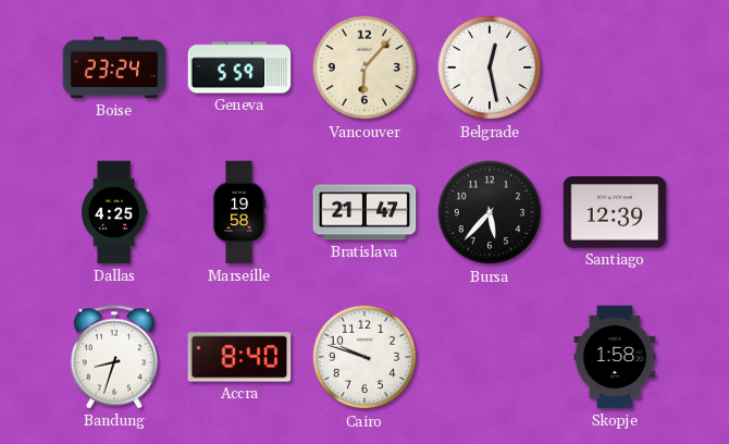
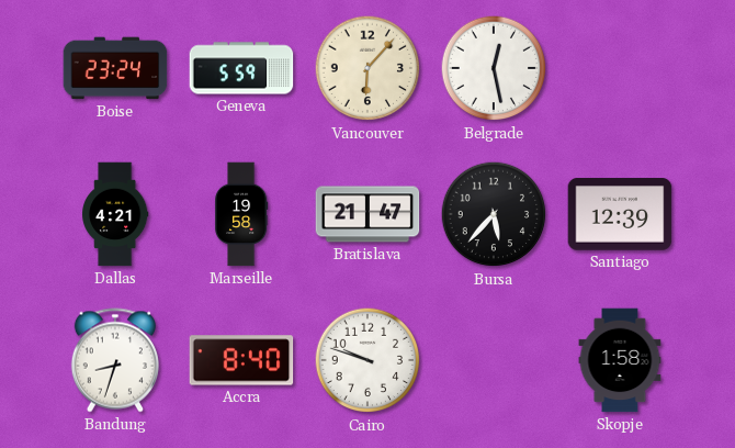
Dallas: 4:25 -> 4:21 (115, 214)
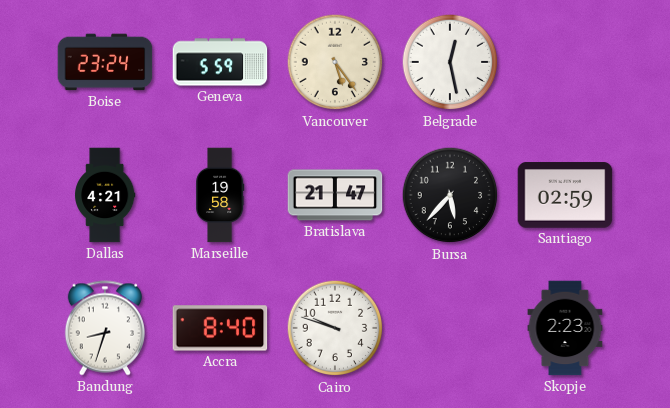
Vancouver: 6:07 -> 5:24 (335, 62)
Santiago: 12:39 -> 02:59 (565, 195)
Skopje: 1:58 -> 2:23 (565, 328)
